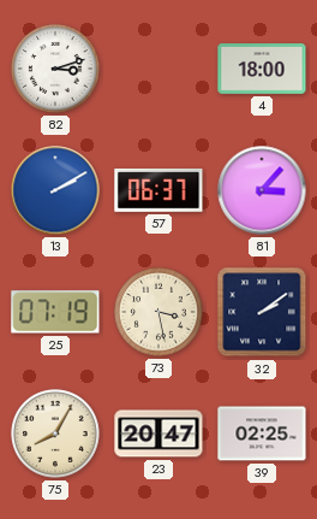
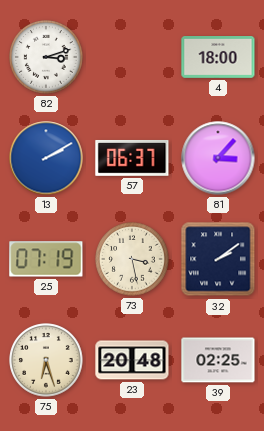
75: 8:05 -> 6:27 (46, 360)
23: 20:47 -> 20:48 (132, 360)
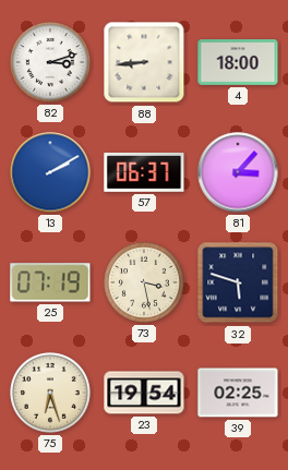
88: none -> 8:44 (144, 62)
32: 2:09 -> 5:48 (238, 282)
23: 20:48 -> 19:54 (144, 393)
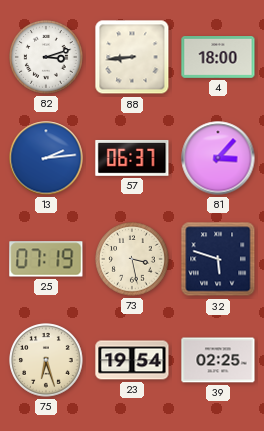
13: 2:10 -> 2:14 (46, 158)
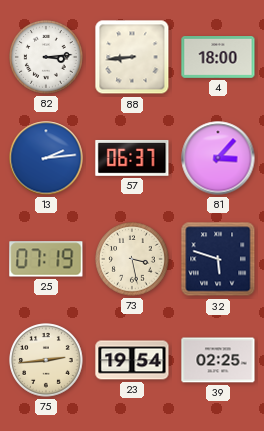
82: 3:12 -> 3:14 (46, 57)
75: 6:27 -> 2:44 (46, 360)
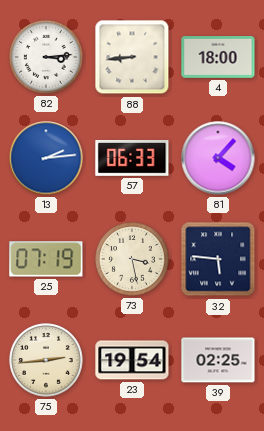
57: 06:37 -> 06:33 (132, 158)
81: 3:07 -> 4:07 (218, 158)
32: 5:48 -> 5:46 (218, 259)
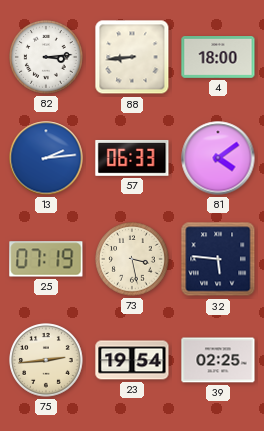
81: 4:07 -> 4:09 (218, 158)
